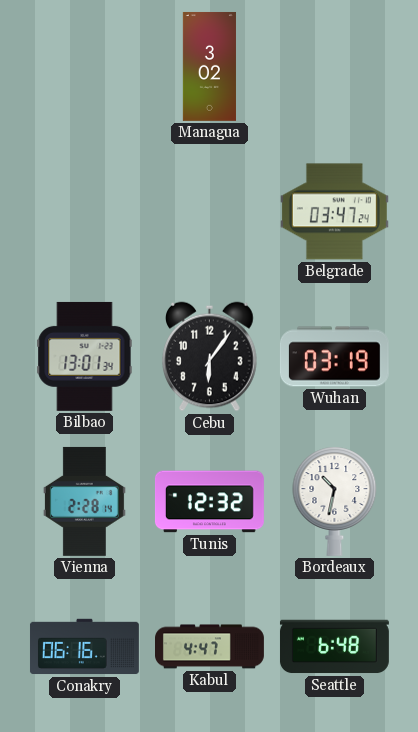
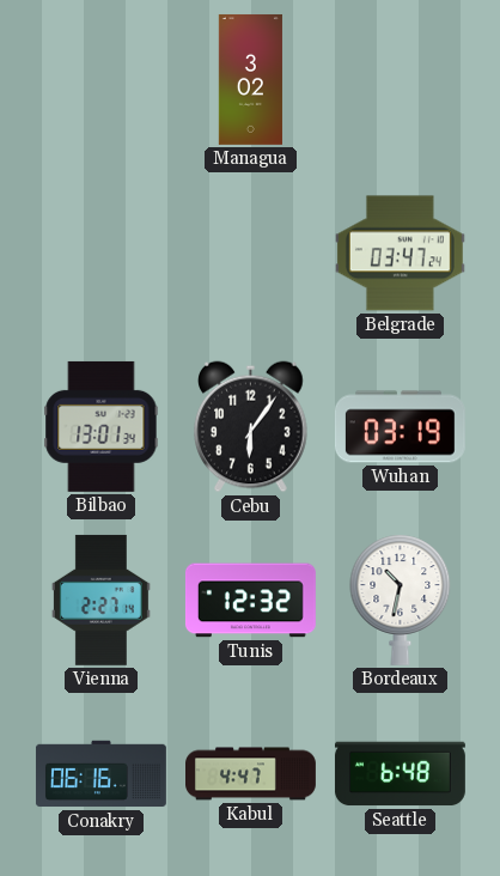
Vienna: 2:28 -> 2:27 (100, 600)
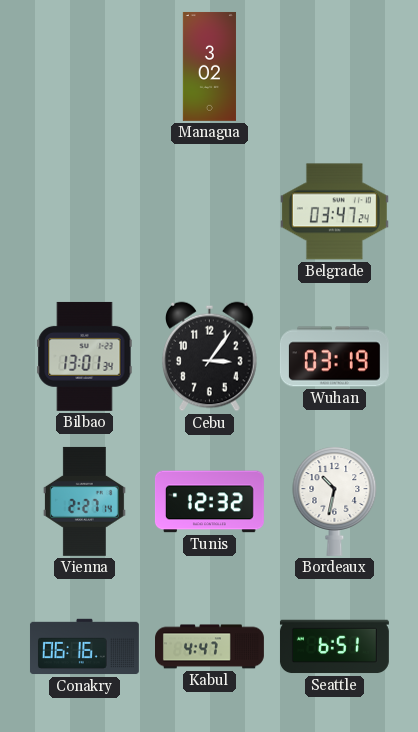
Cebu: 6:06 -> 3:06 (210, 357)
Seattle: 6:48 -> 6:51 (334, 647)
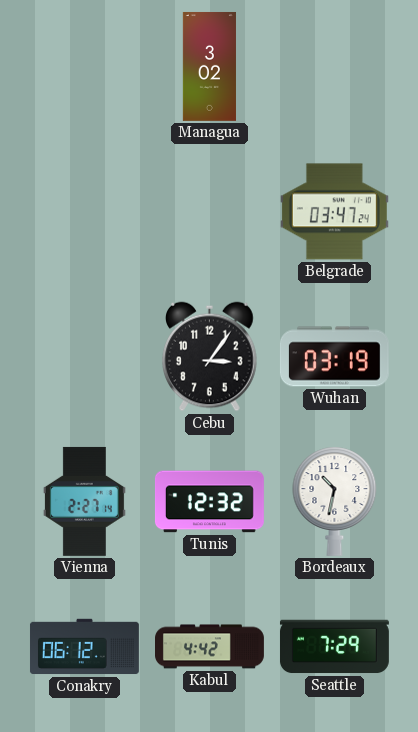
Bilbao: 13:01 -> none (85, 356)
Conakry: 06:16 -> 06:12 (84, 647)
Kabul: 4:47 -> 4:42 (210, 647)
Seattle: 6:51 -> 7:29 (334, 647)
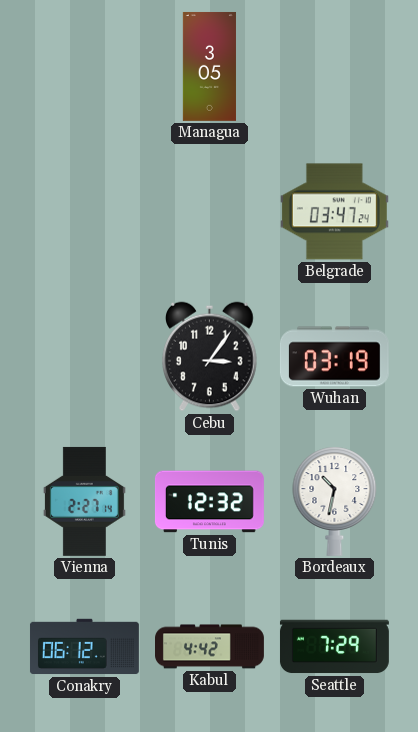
Managua: 3:02 -> 3:05 (209, 66)
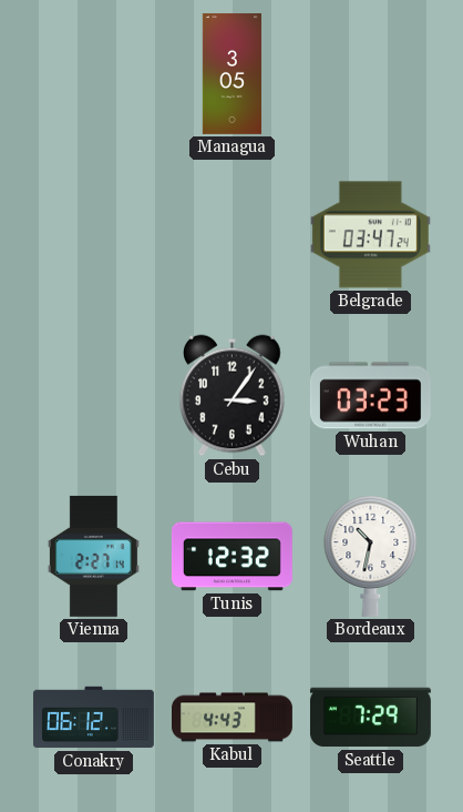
Wuhan: 03:19 -> 03:23 (370, 396)
Kabul: 4:42 -> 4:43 (233, 718)
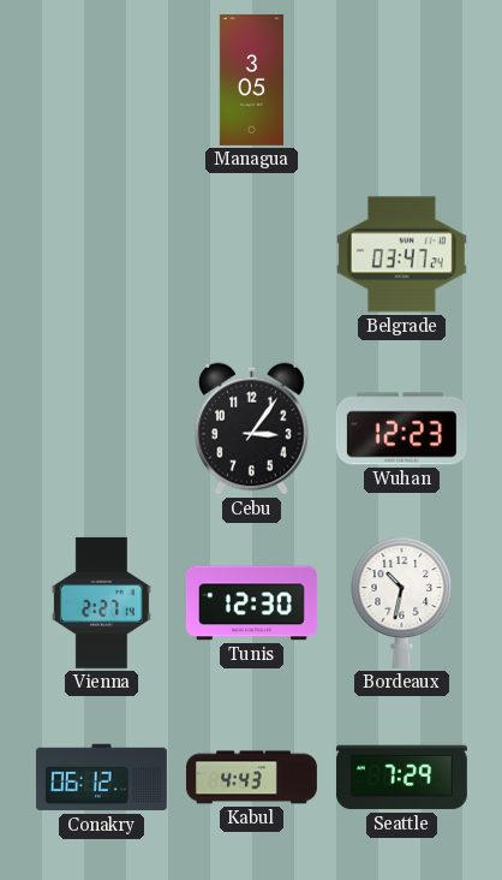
Wuhan: 03:23 -> 12:23 (401, 429)
Tunis: 12:32 -> 12:30 (251, 603)
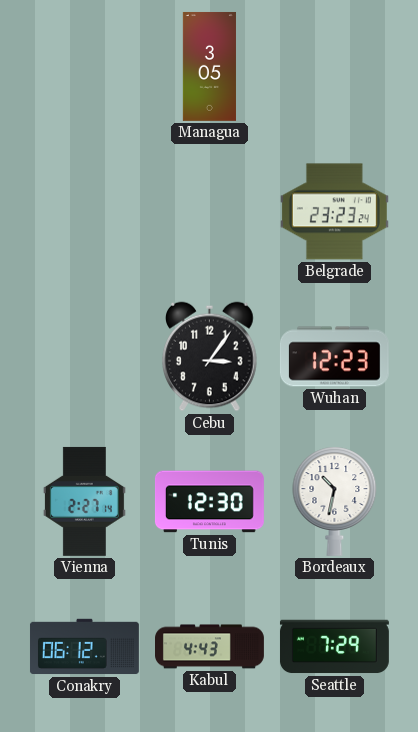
Belgrade: 03:47 -> 23:23 (334, 212)
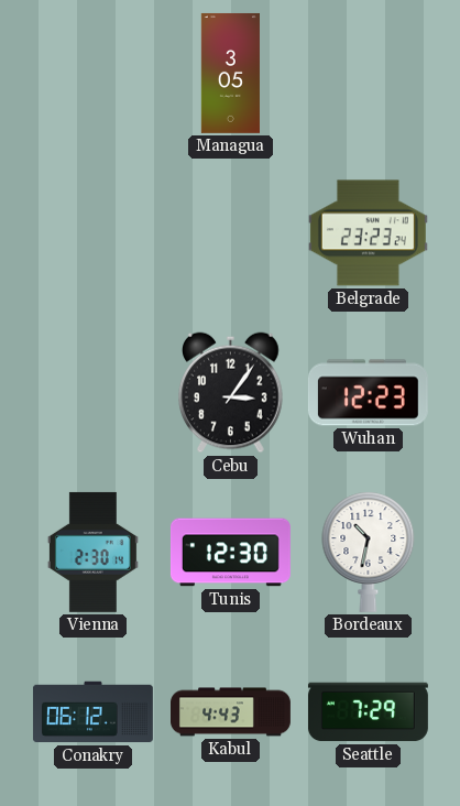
Vienna: 2:27 -> 2:30 (92, 552)
